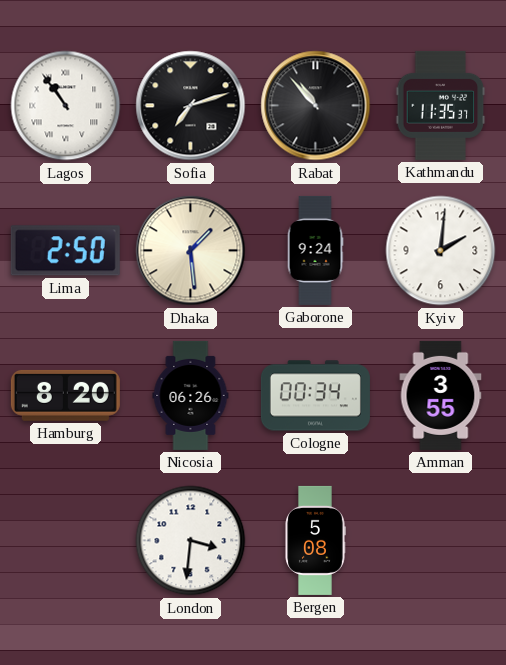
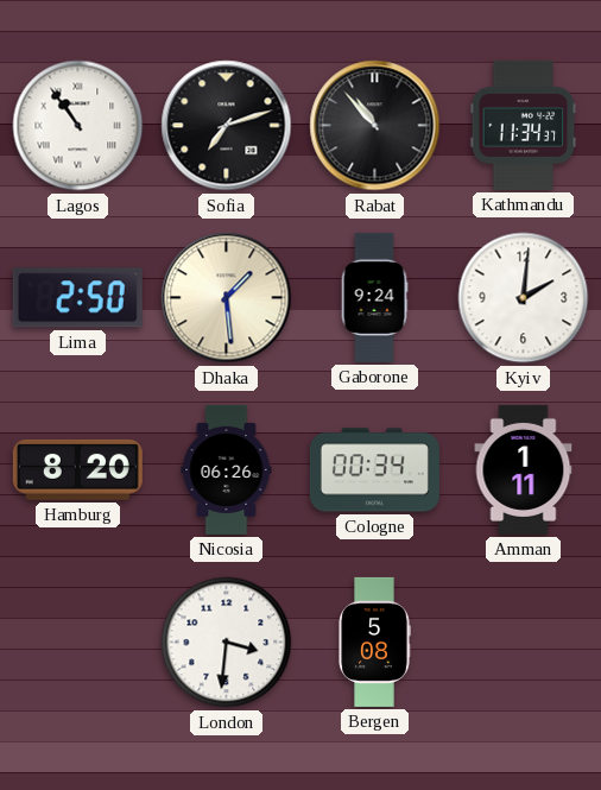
Kathmandu: 11:35 -> 11:34 (524, 125)
Amman: 3:55 -> 1:11 (524, 469)
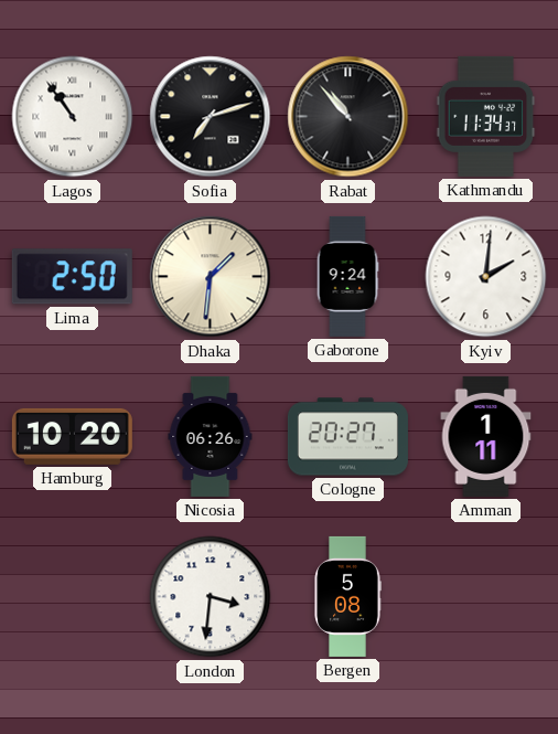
Dhaka: 1:29 -> 1:31 (211, 277)
Hamburg: 8:20 -> 10:20 (72, 436)
Cologne: 00:34 -> 20:27 (347, 437)
